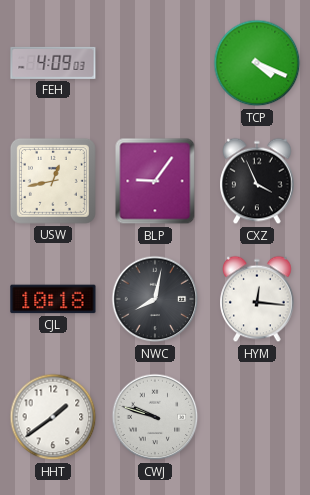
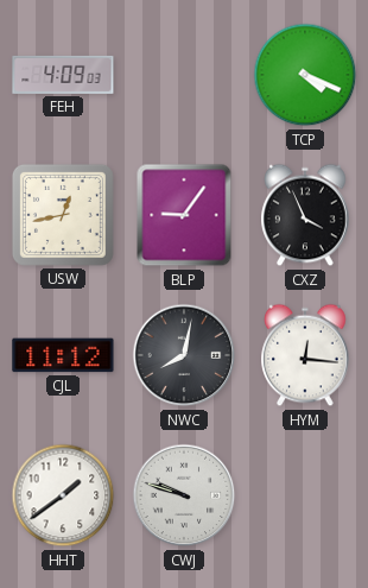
CJL: 10:18 -> 11:12 (63, 355)
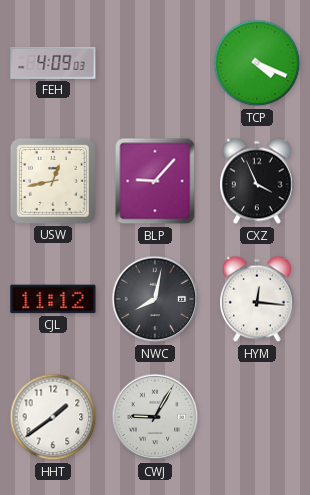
BLP: 9:06 -> 9:07 (155, 181)
CWJ: 9:48 -> 9:05 (155, 417)
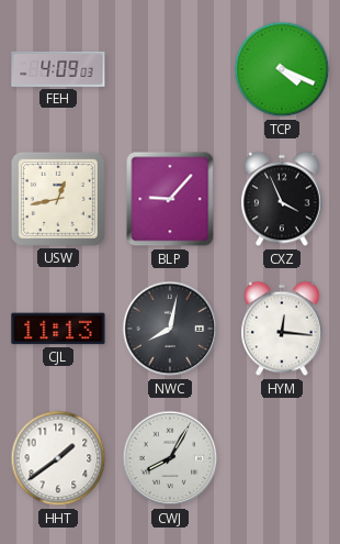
CJL: 11:12 -> 11:13 (58, 329)
CWJ: 9:05 -> 8:05 (170, 458)
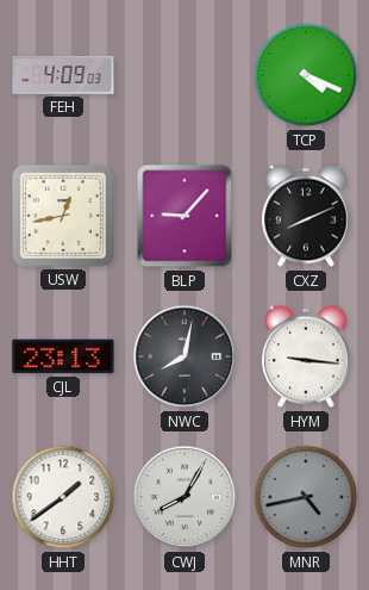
CXZ: 3:56 -> 8:11 (306, 216)
CJL: 11:13 -> 23:13 (63, 356)
HYM: 12:16 -> 9:16 (306, 356)
MNR: none -> 4:43 (306, 497)
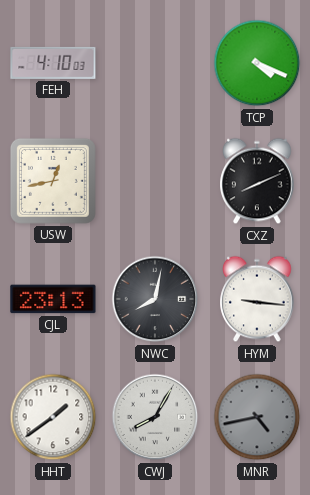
FEH: 4:09 -> 4:10 (53, 63)
BLP: 9:07 -> none (185, 216)
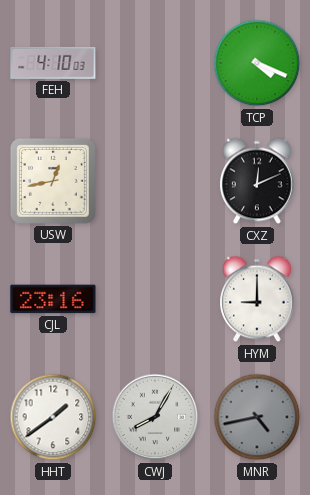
CXZ: 8:11 -> 12:11 (257, 181)
CJL: 23:13 -> 23:16 (53, 299)
NWC: 8:02 -> none (155, 299)
HYM: 9:16 -> 9:00 (257, 299)
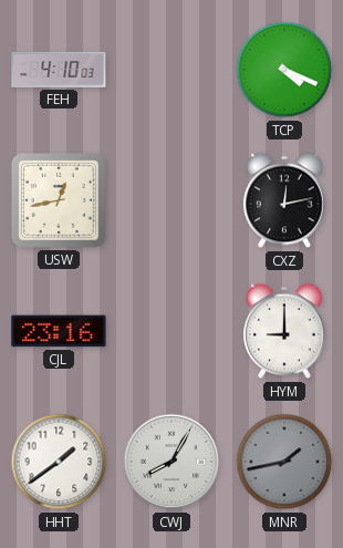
CXZ: 12:11 -> 12:13 (284, 200)
MNR: 4:43 -> 1:43 (284, 462)
